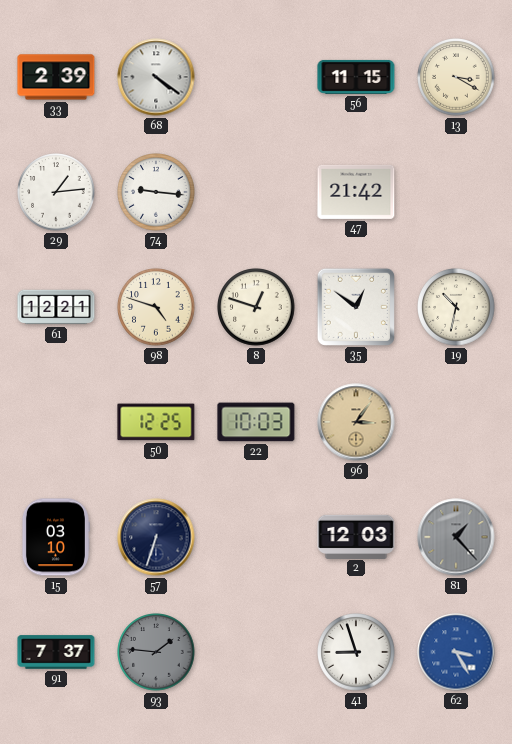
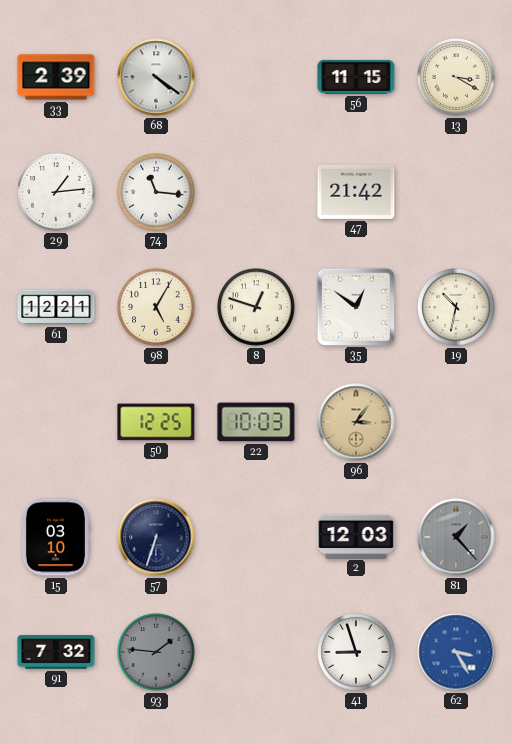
74: 9:16 -> 11:16 (156, 192)
98: 4:48 -> 5:05 (156, 307)
91: 7:37 -> 7:32 (56, 652)
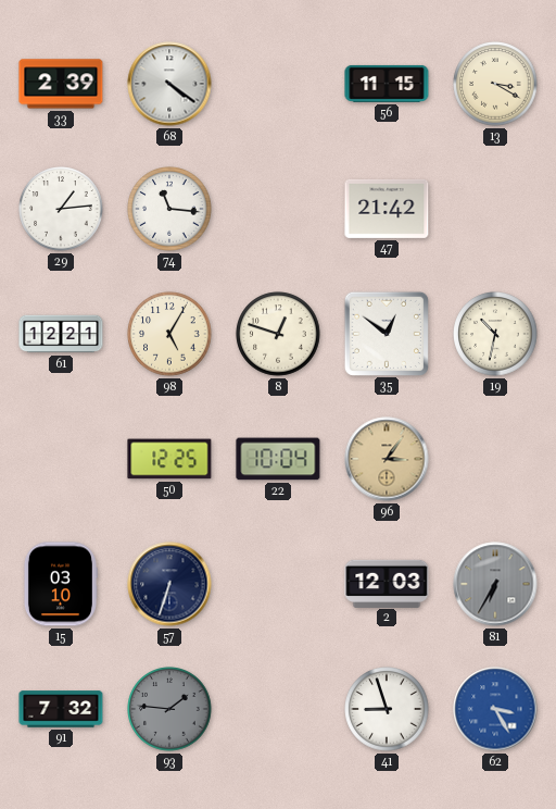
22: 10:03 -> 10:04 (278, 459)
81: 1:23 -> 6:35 (495, 584)
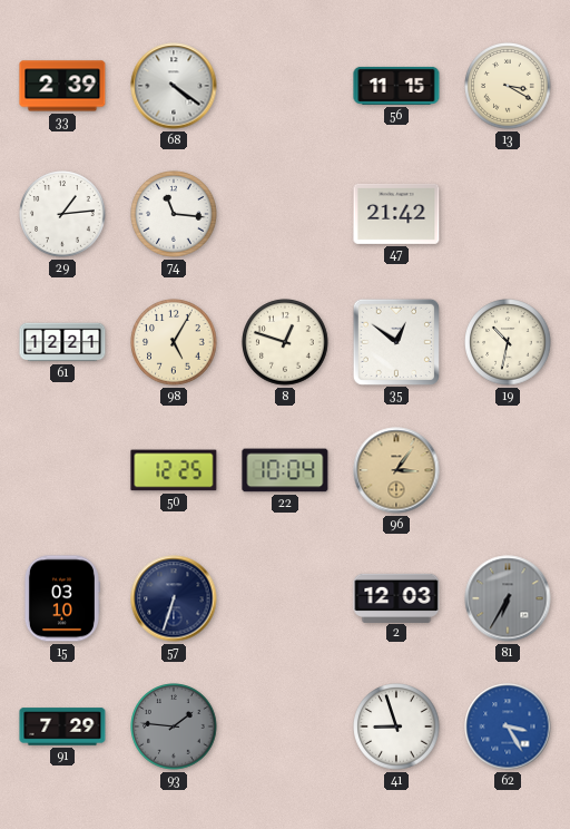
91: 7:32 -> 7:29 (62, 726)
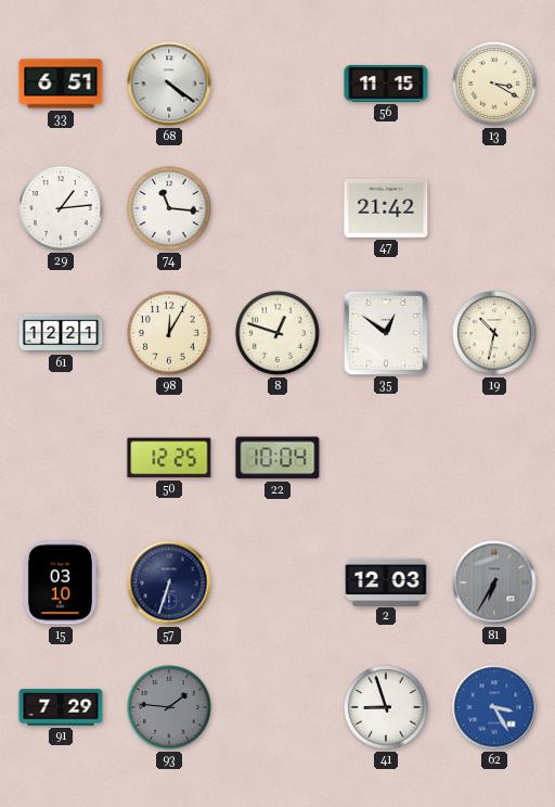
33: 2:39 -> 6:51 (61, 84)
98: 5:05 -> 12:05 (169, 333)
96: 3:06 -> none (396, 470)
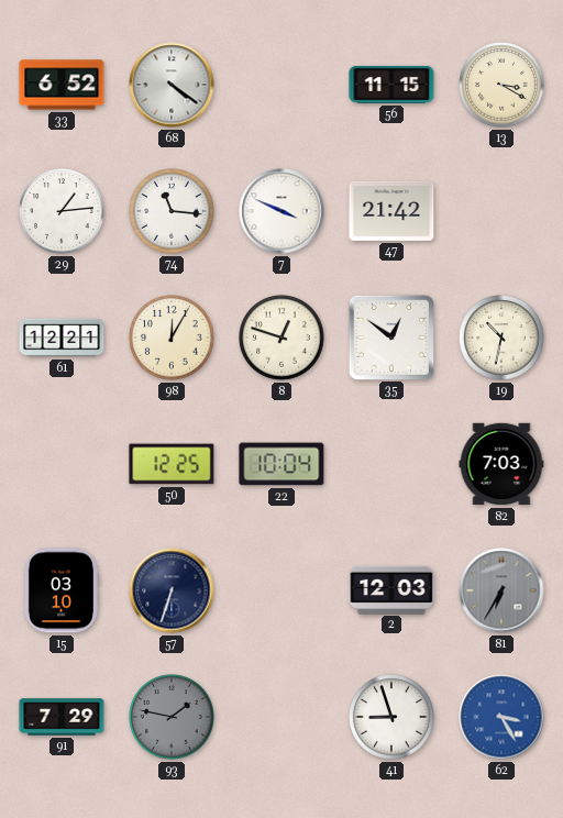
33: 6:51 -> 6:52 (62, 85)
7: none -> 3:49 (281, 211)
82: none -> 7:03 (501, 464)
93: 1:46 -> 1:47 (172, 717)
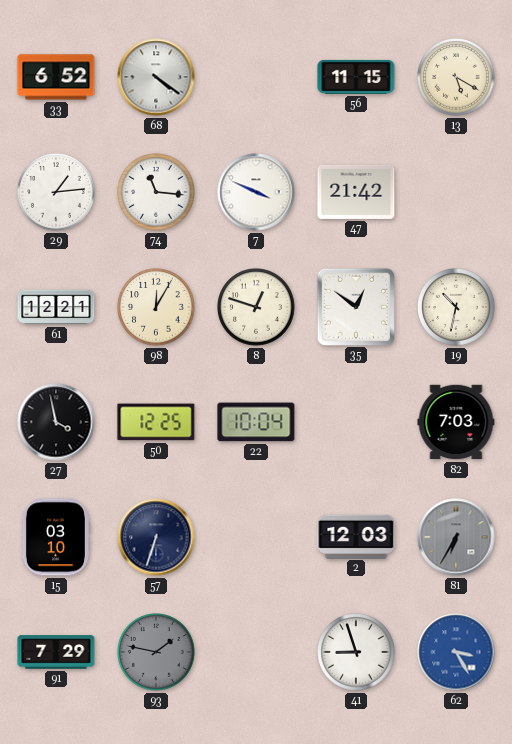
13: 3:20 -> 5:20 (456, 77)
27: none -> 3:58 (56, 422)
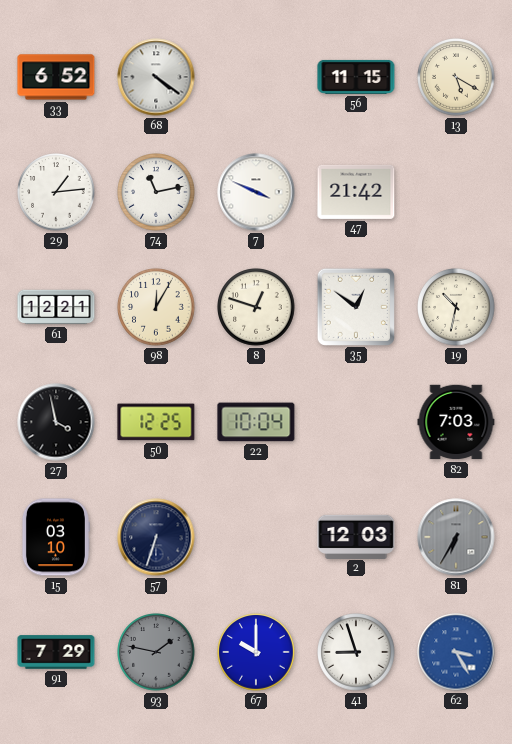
74: 11:16 -> 11:13 (156, 192)
67: none -> 10:00 (256, 652)
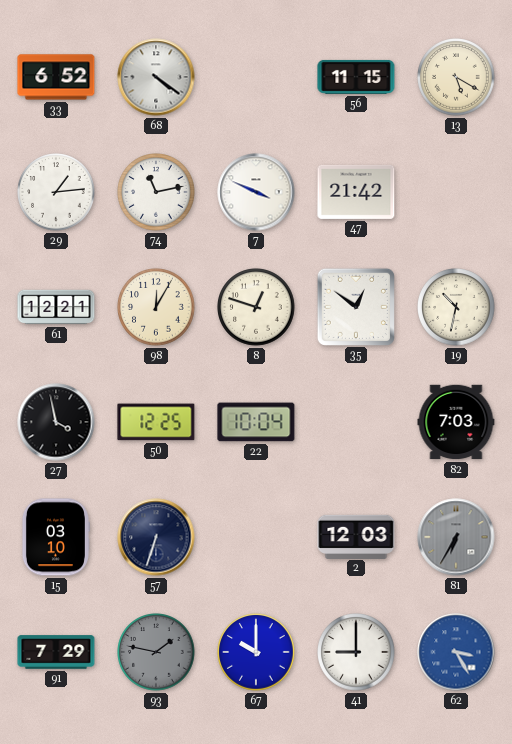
41: 8:57 -> 9:00 (356, 652)
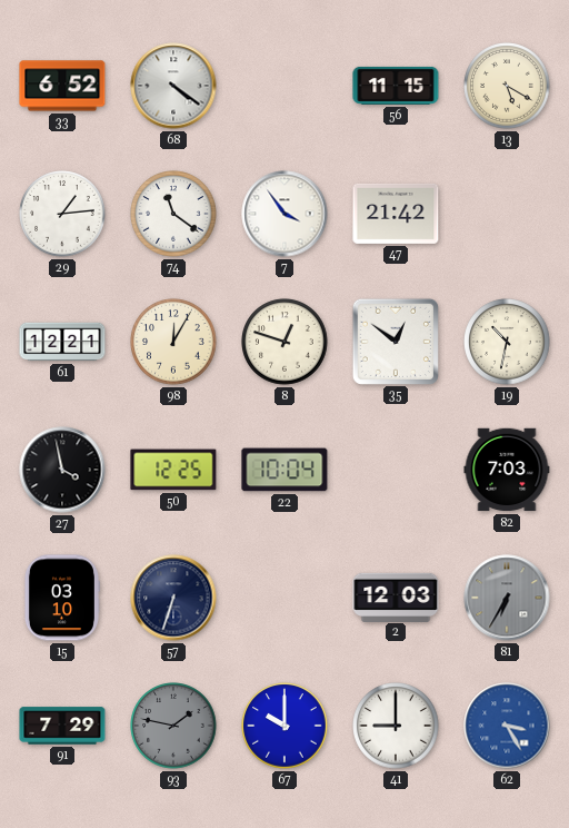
74: 11:13 -> 11:21 (173, 214)
7: 3:49 -> 3:54 (284, 214)
